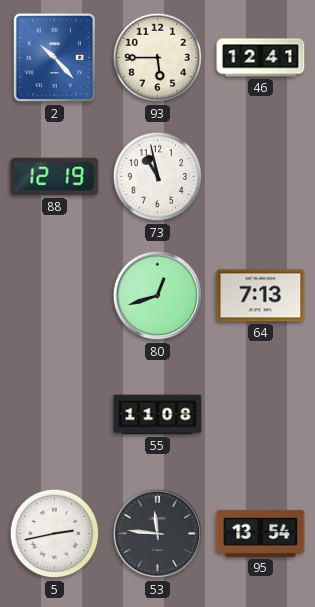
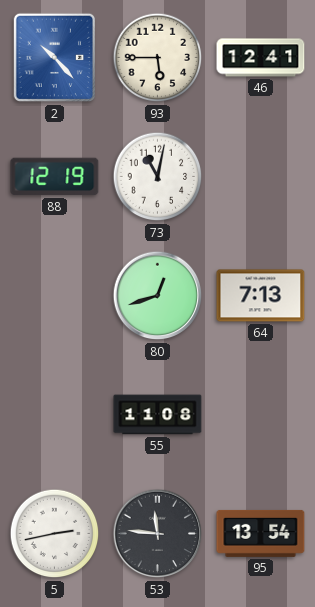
73: 10:58 -> 11:02 (158, 177)
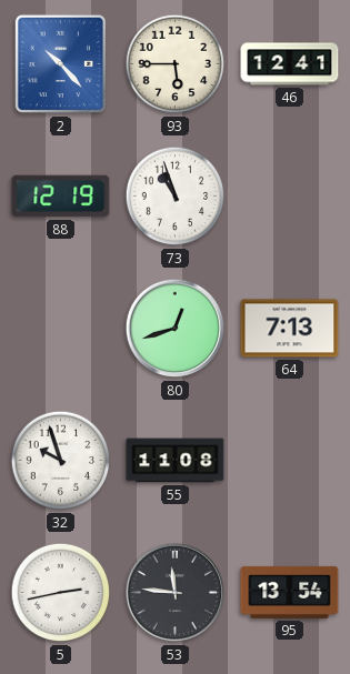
73: 11:02 -> 10:57 (176, 197)
32: none -> 9:57 (61, 461)
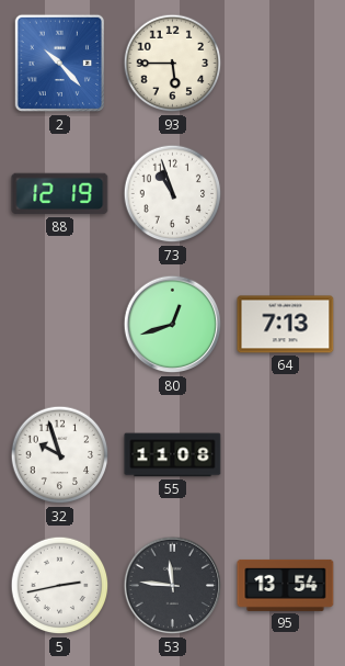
46: 12:41 -> none (290, 64)
